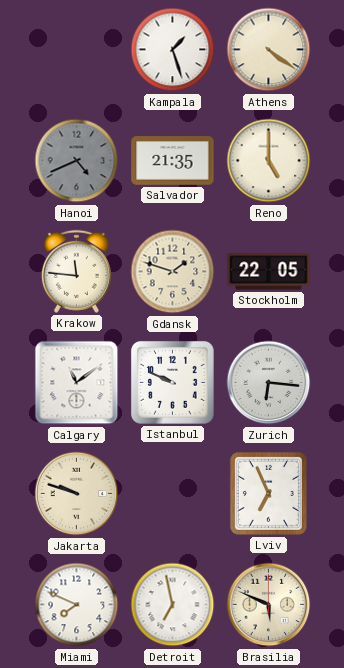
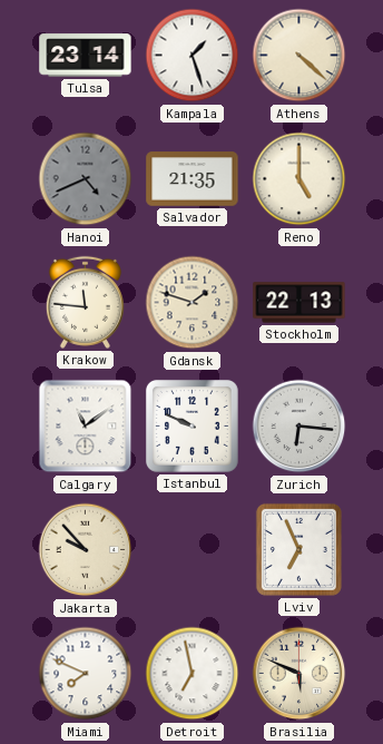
Tulsa: none -> 23:14 (86, 56)
Athens: 4:21 -> 4:22 (299, 56)
Stockholm: 22:05 -> 22:13 (299, 303)
Jakarta: 9:48 -> 9:53 (86, 550)
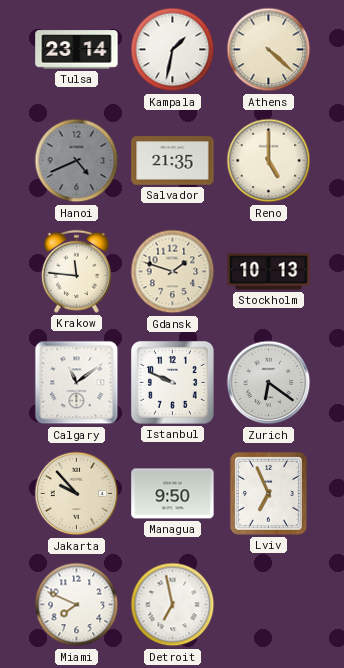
Kampala: 1:27 -> 1:32 (173, 50)
Stockholm: 22:13 -> 10:13 (269, 272)
Zurich: 6:16 -> 6:21 (269, 383)
Managua: none -> 9:50 (173, 494)
Brasilia: 5:49 -> none (299, 674)
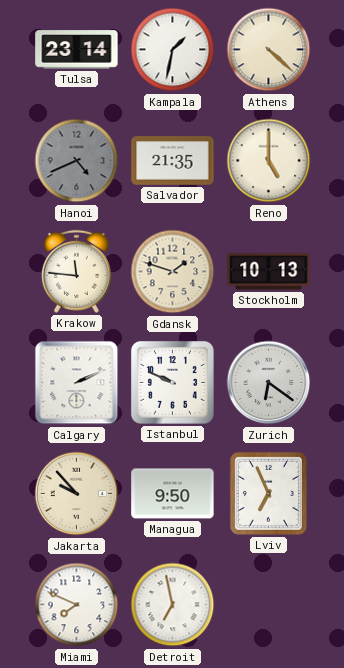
Calgary: 11:09 -> 2:11 (77, 383)
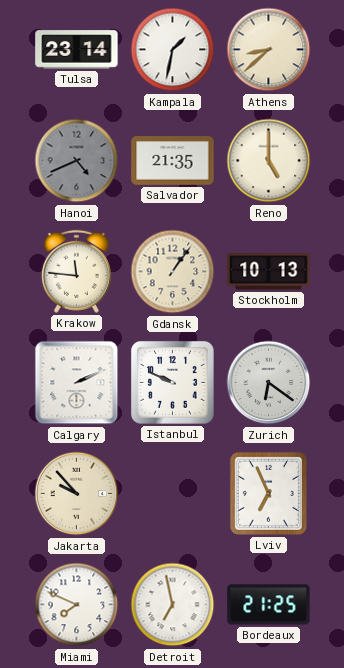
Athens: 4:22 -> 8:38 (269, 50)
Gdansk: 1:48 -> 1:06 (173, 272)
Managua: 9:50 -> none (173, 494)
Bordeaux: none -> 21:25 (269, 605)
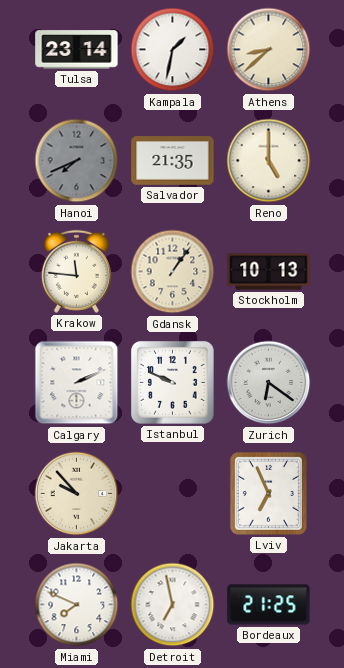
Hanoi: 4:41 -> 7:41 (77, 161)
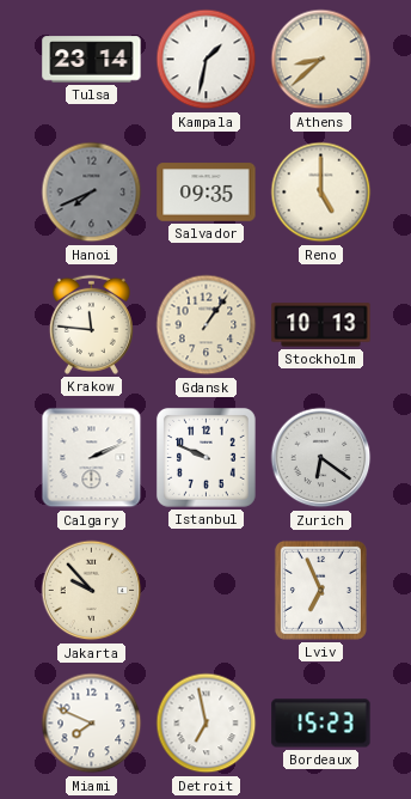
Salvador: 21:35 -> 09:35 (207, 193)
Bordeaux: 21:25 -> 15:23 (321, 724)
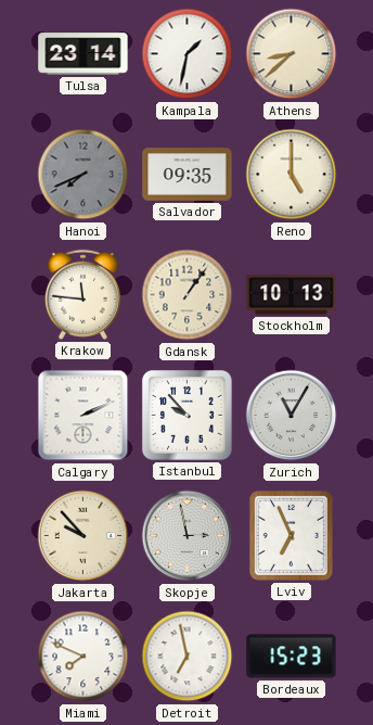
Istanbul: 9:49 -> 9:53 (186, 415)
Zurich: 6:21 -> 11:05 (292, 416)
Skopje: none -> 2:58 (188, 536)
